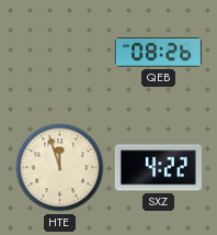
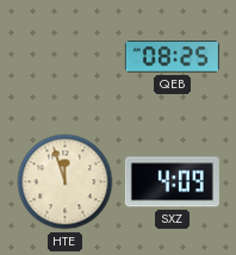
QEB: 08:26 -> 08:25 (172, 57)
SXZ: 4:22 -> 4:09 (172, 182)
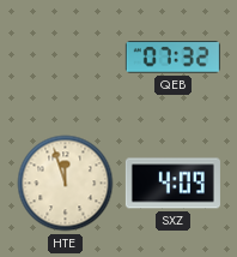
QEB: 08:25 -> 07:32 (172, 58)
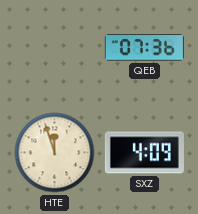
QEB: 07:32 -> 07:36 (144, 48)
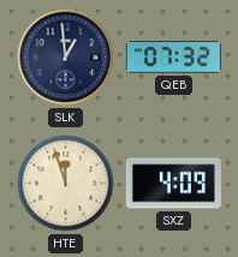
SLK: none -> 12:59 (66, 58)
QEB: 07:36 -> 07:32 (173, 58)
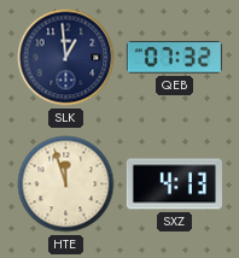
SXZ: 4:09 -> 4:13 (174, 184)
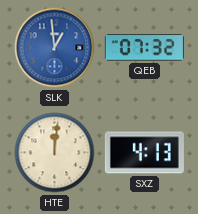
SLK dial: navy -> blue (55, 48)
HTE: 11:57 -> 12:01 (55, 153)
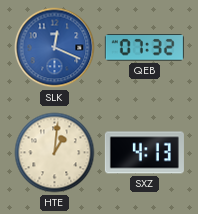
SLK: 12:59 -> 12:19 (55, 48)
HTE: 12:01 -> 1:01 (55, 153)
